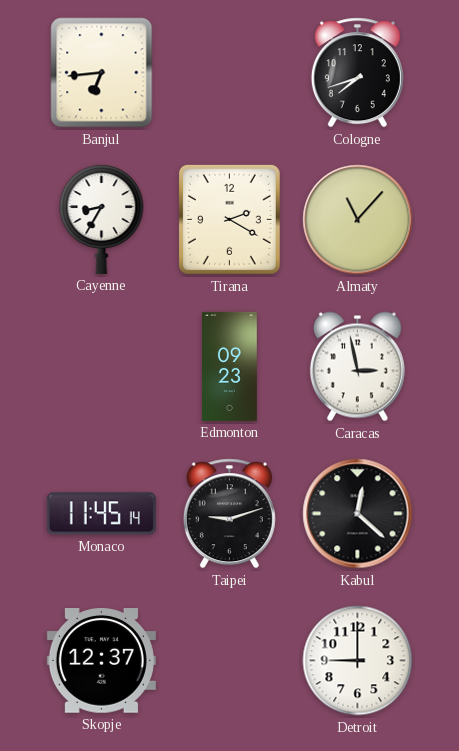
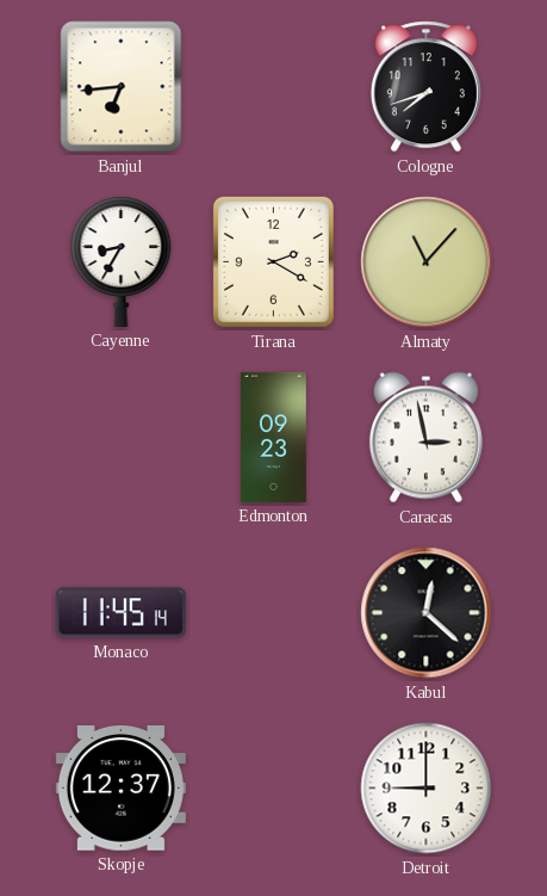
Taipei: 9:12 -> none (229, 514)
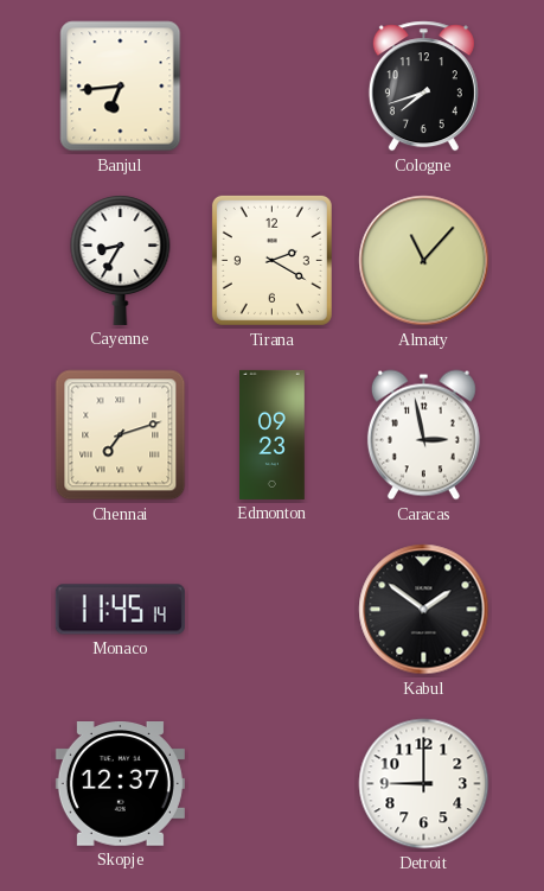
Chennai: none -> 7:12 (121, 435)
Kabul: 12:22 -> 1:51 (424, 610)
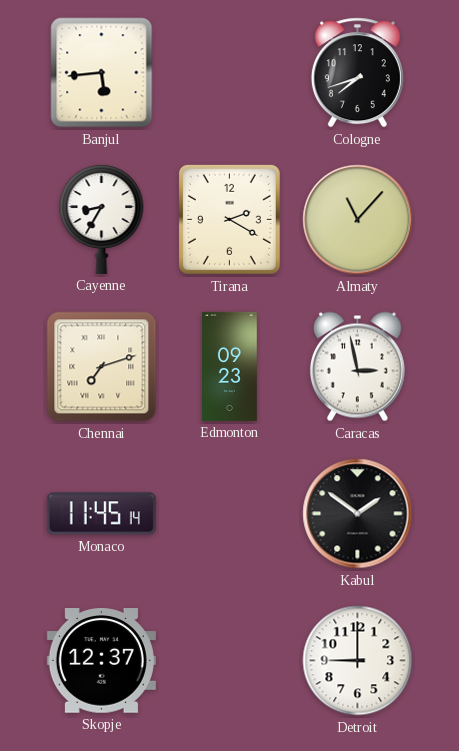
Banjul: 6:44 -> 5:44 (102, 73)
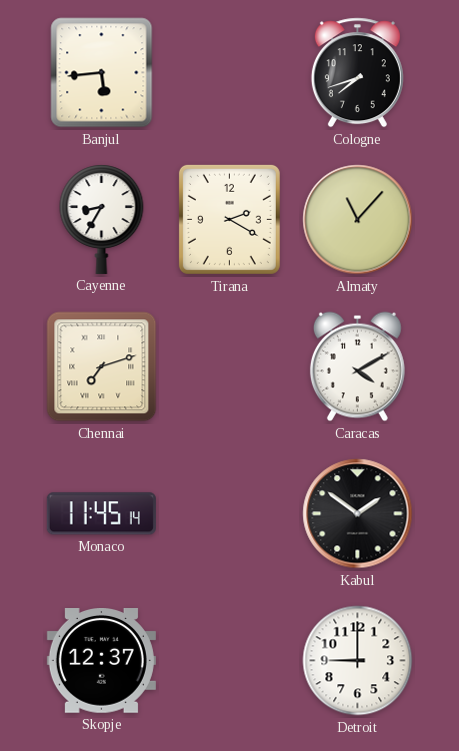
Edmonton: 09:23 -> none (230, 366)
Caracas: 2:58 -> 4:10 (357, 367)
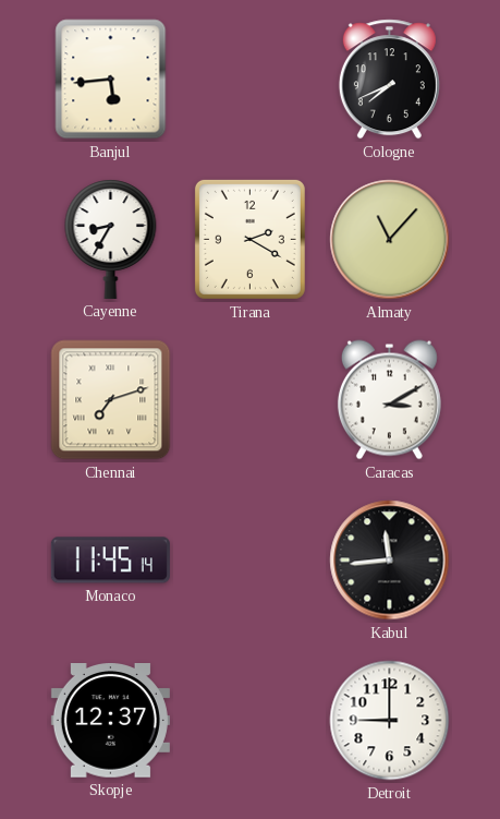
Cologne: 7:42 -> 7:41 (389, 80)
Caracas: 4:10 -> 3:10 (389, 400)
Kabul: 1:51 -> 11:44 (390, 561)
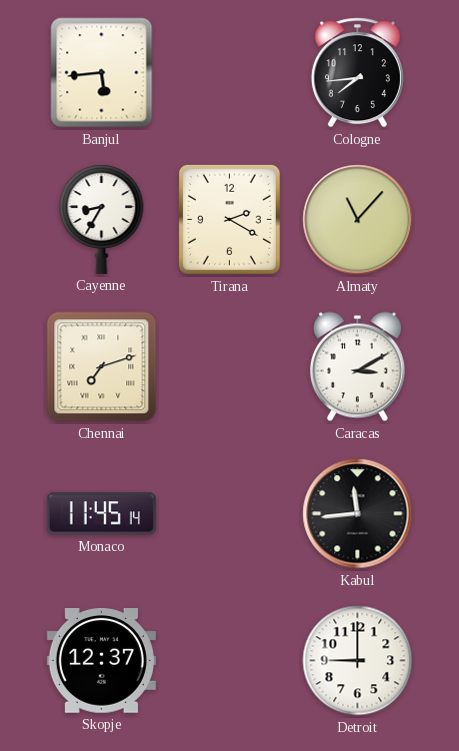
Cologne: 7:41 -> 7:44 (357, 73)
